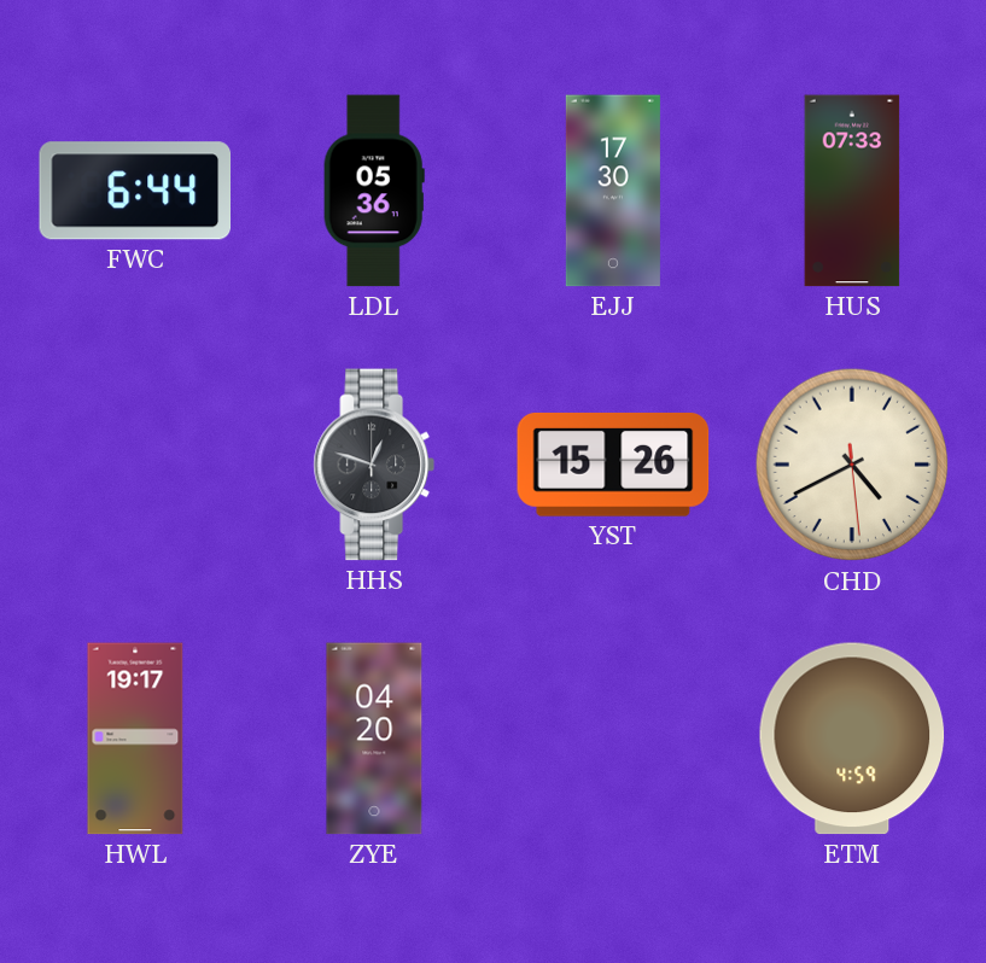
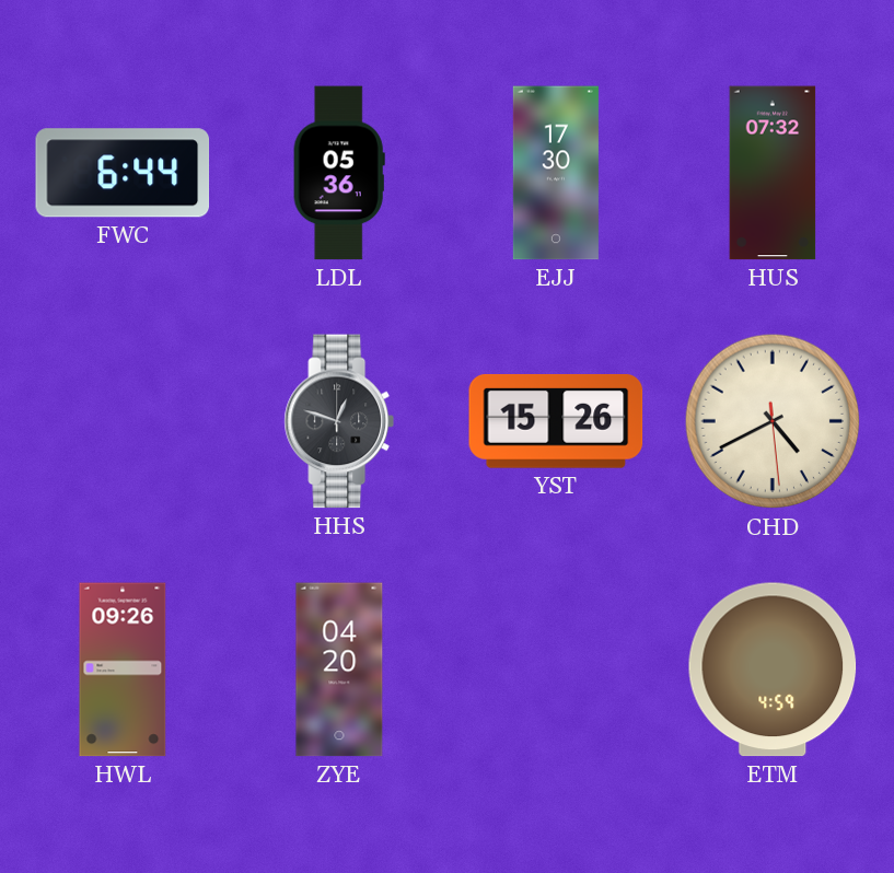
HUS: 07:33 -> 07:32 (773, 173)
HWL: 19:17 -> 09:26 (123, 670)
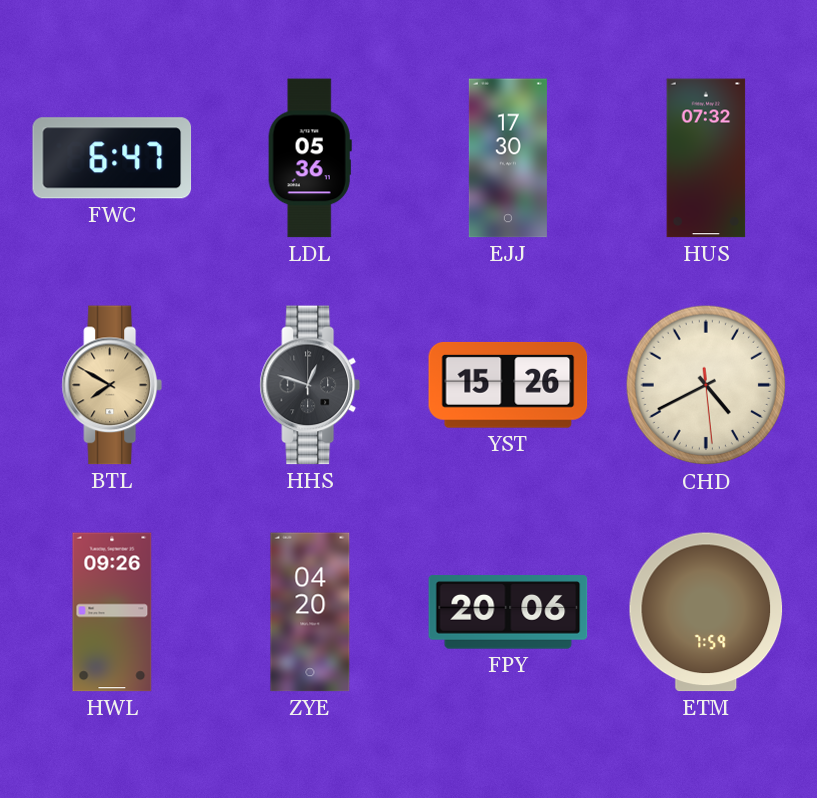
FWC: 6:44 -> 6:47 (112, 158)
BTL: none -> 7:50 (112, 385)
FPY: none -> 20:06 (508, 612)
ETM: 4:59 -> 7:59 (706, 612)
